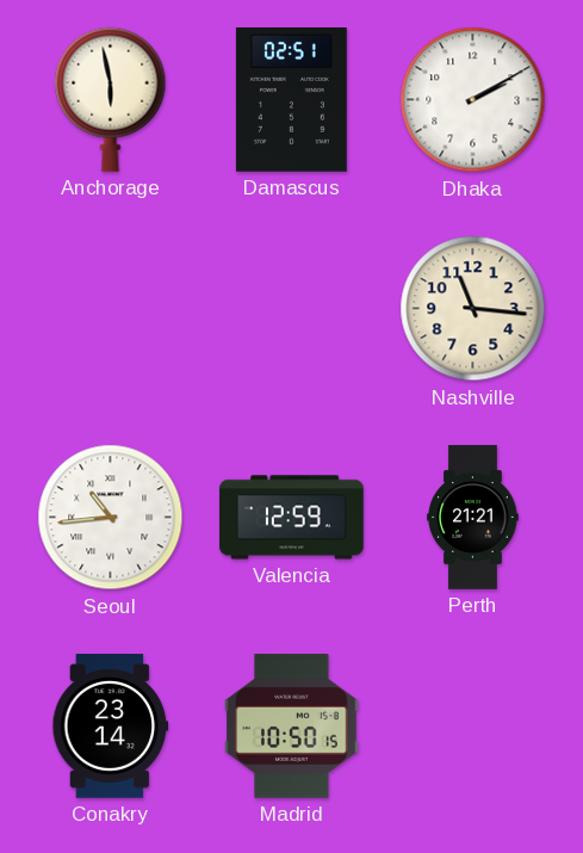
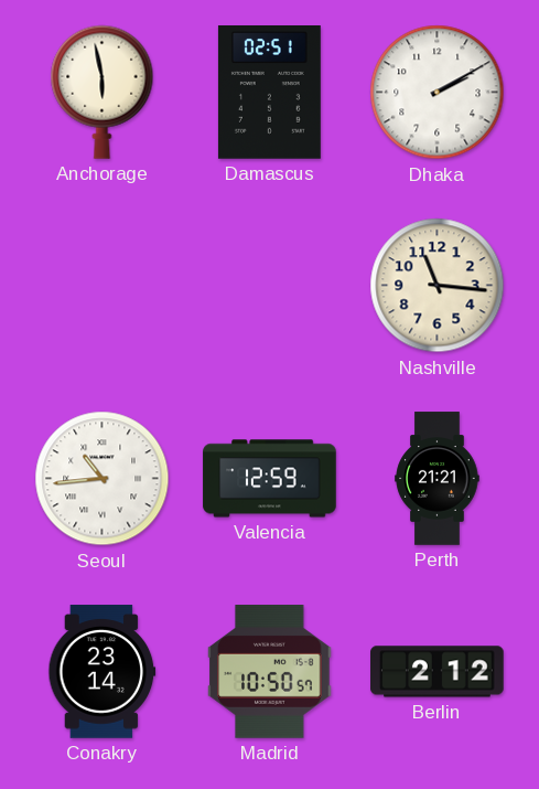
Madrid: 10:50:15 -> 10:50:57 (270, 672)
Berlin: none -> 2:12 (438, 672)
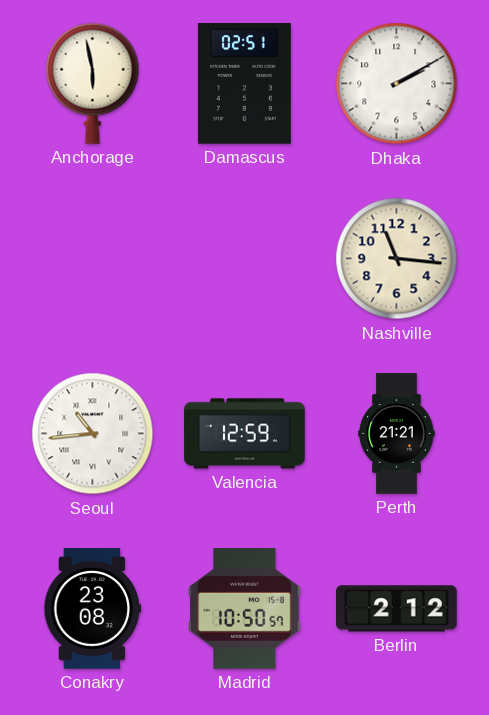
Conakry: 23:14 -> 23:08 (93, 609)
